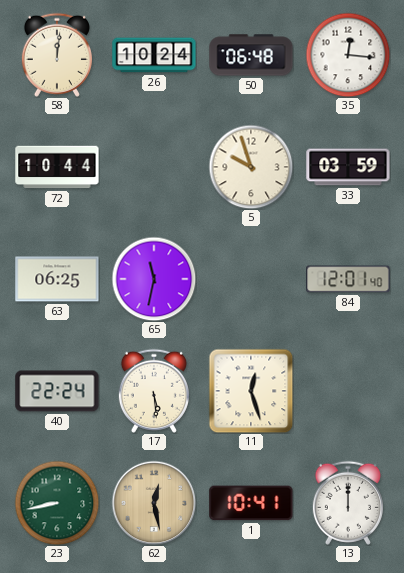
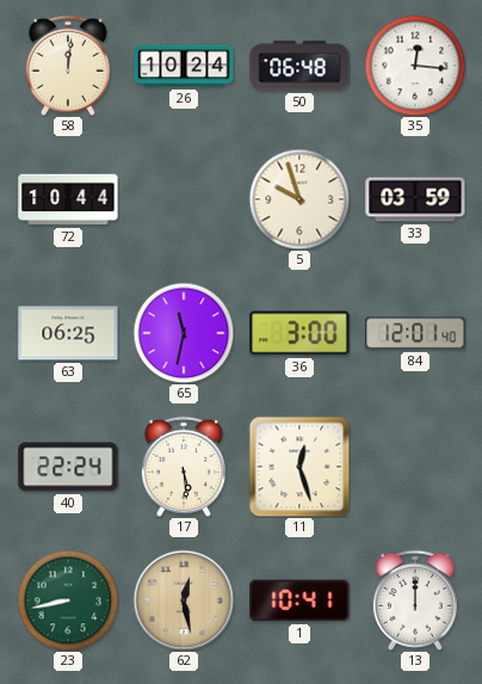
36: none -> 3:00 (299, 333)
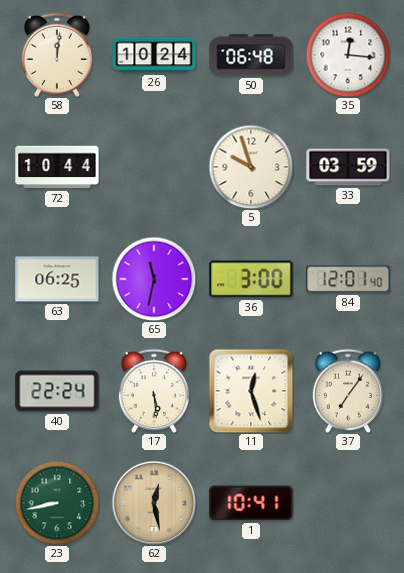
37: none -> 7:06 (348, 391)
13: 12:00 -> none (415, 600)
